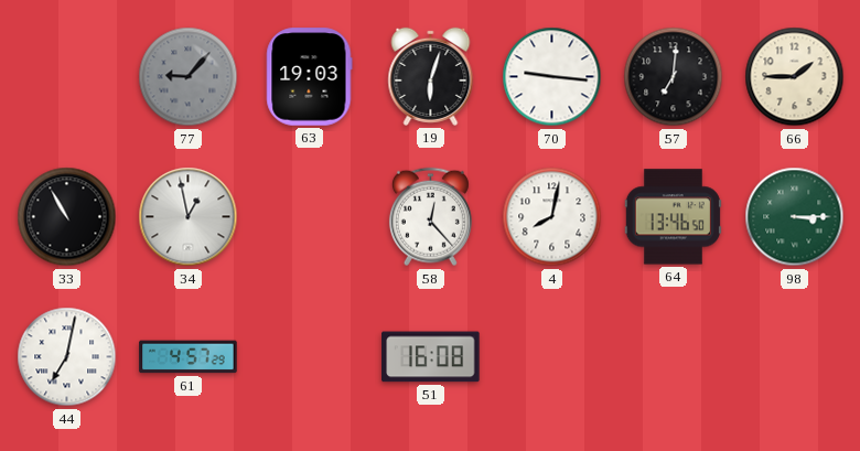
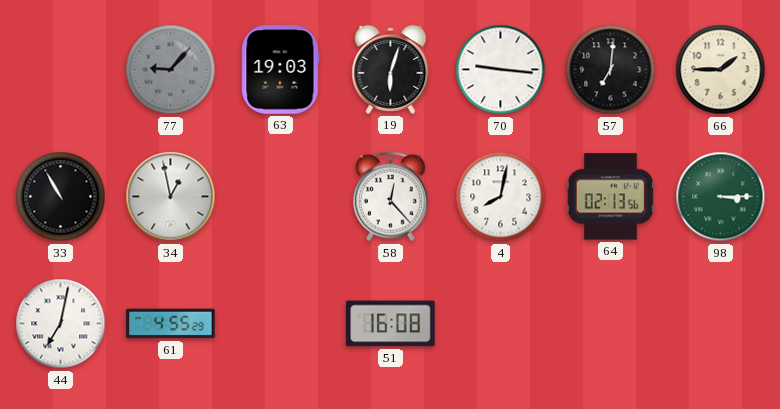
64: 13:46 -> 02:13 (610, 197)
61: 4:57 -> 4:55 (171, 324)
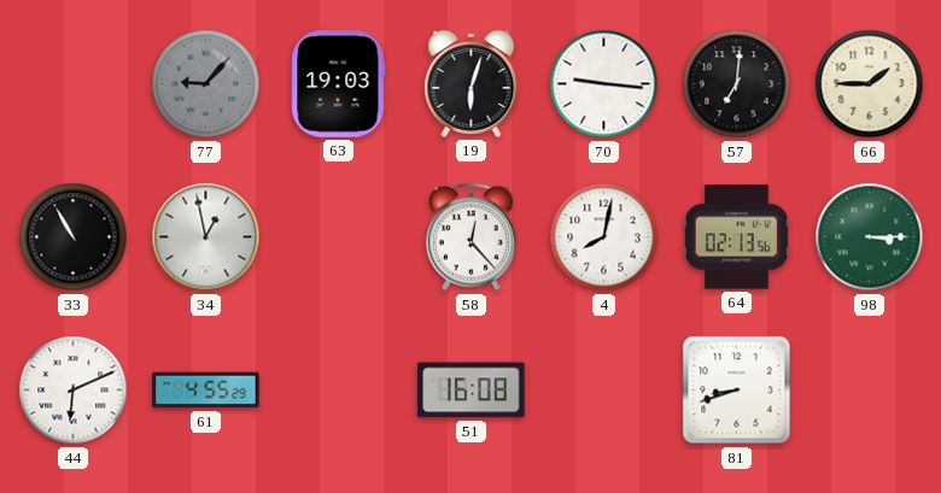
44: 7:02 -> 6:11 (74, 391)
81: none -> 8:42 (737, 391)
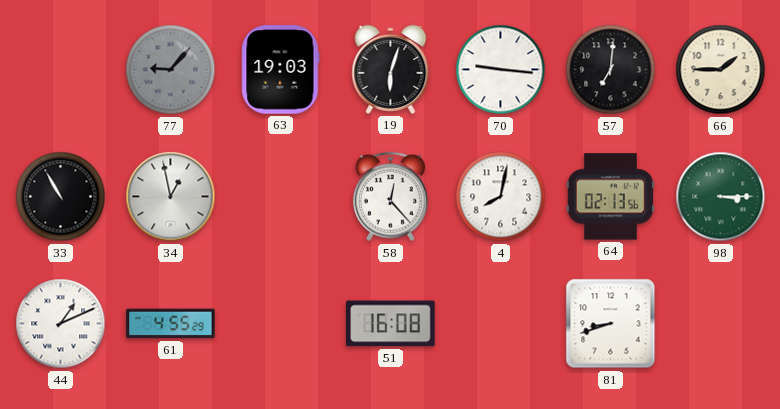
44: 6:11 -> 1:11 (61, 324)
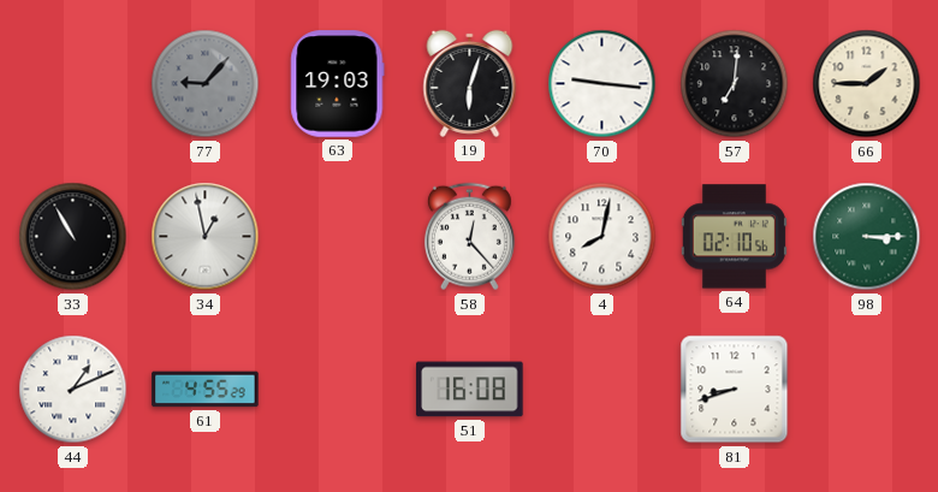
64: 02:13 -> 02:10 (734, 237)
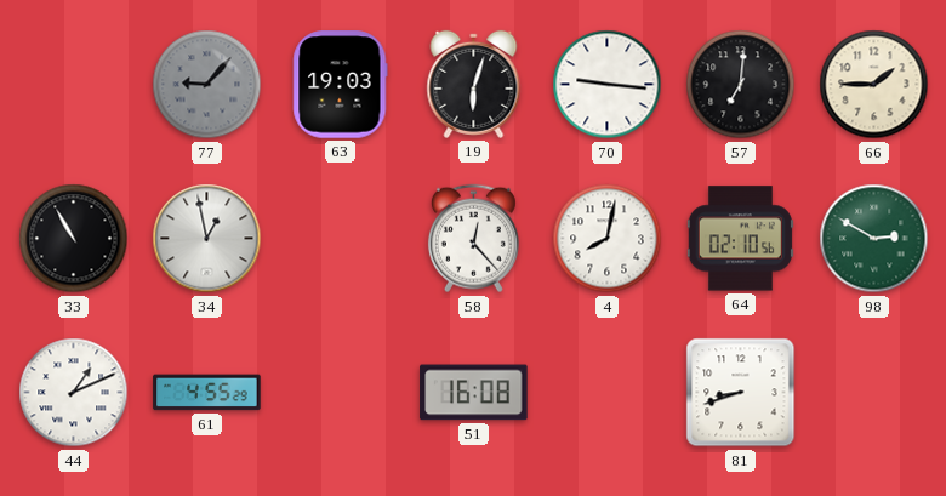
98: 3:15 -> 2:50 (874, 239)
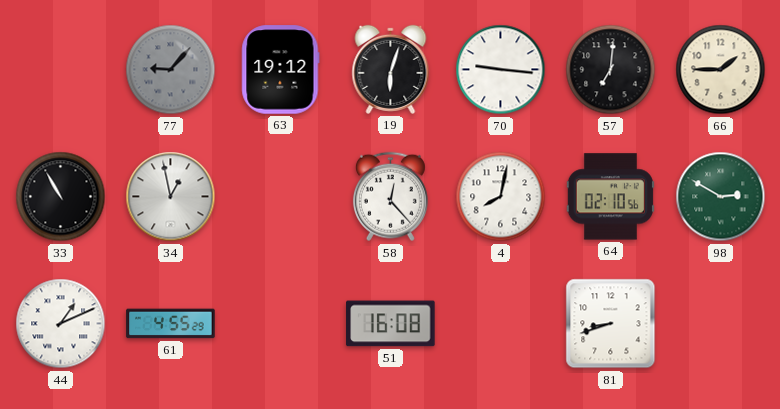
63: 19:03 -> 19:12 (281, 70)
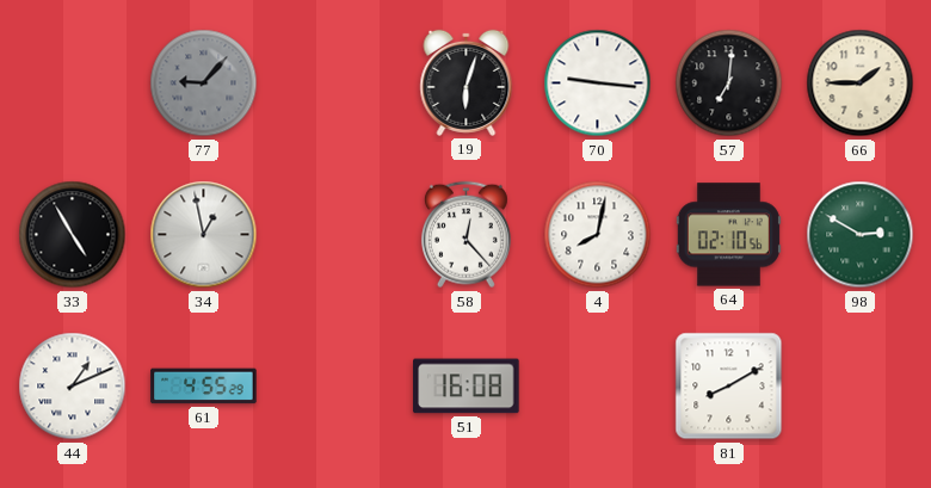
63: 19:12 -> none (281, 70)
33: 10:55 -> 4:55 (73, 235)
81: 8:42 -> 8:10 (729, 387)
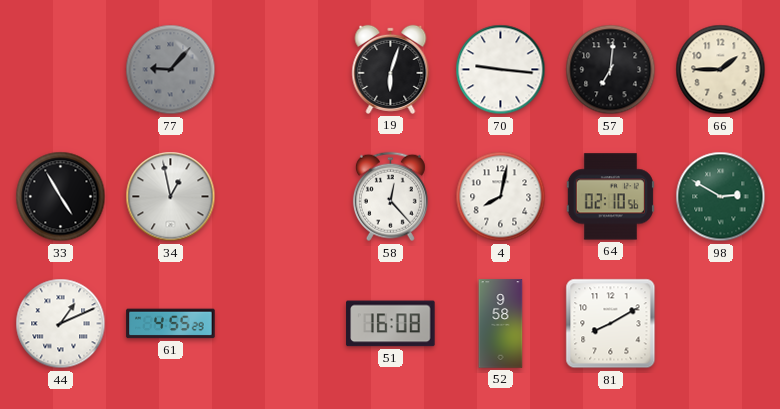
52: none -> 9:58 (501, 324)
